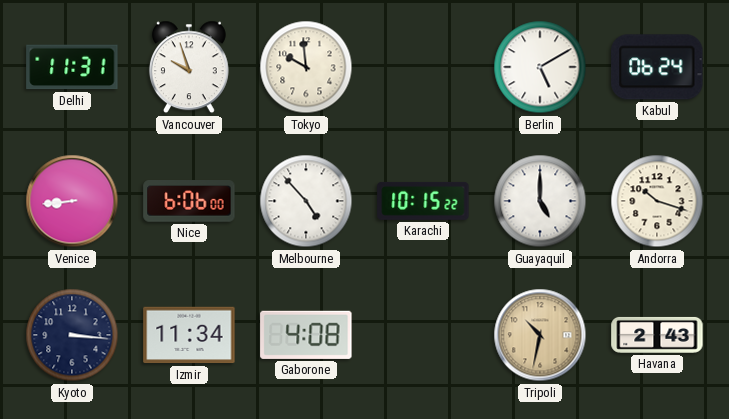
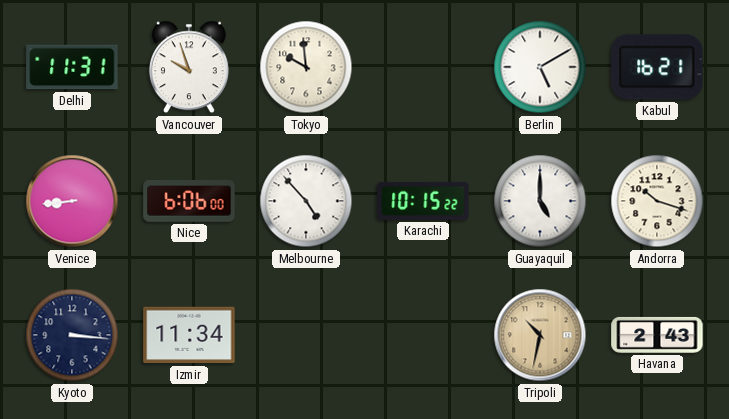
Kabul: 06:24 -> 16:21 (657, 67)
Gaborone: 4:08 -> none (306, 335)
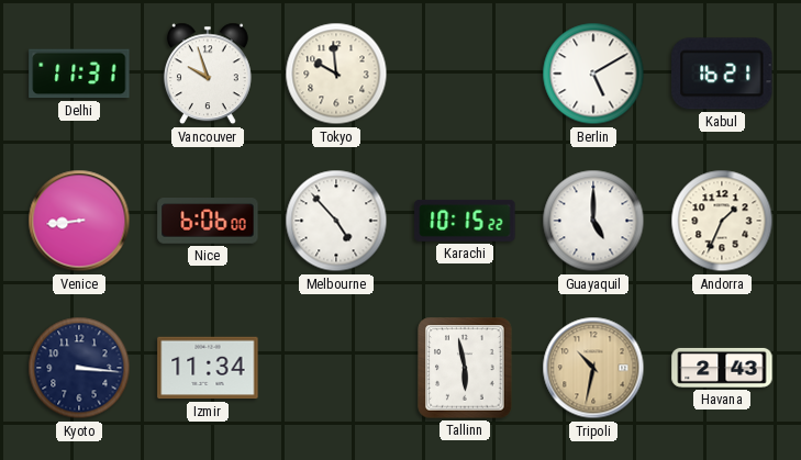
Andorra: 10:18 -> 1:34 (722, 221)
Tallinn: none -> 5:58 (465, 368)
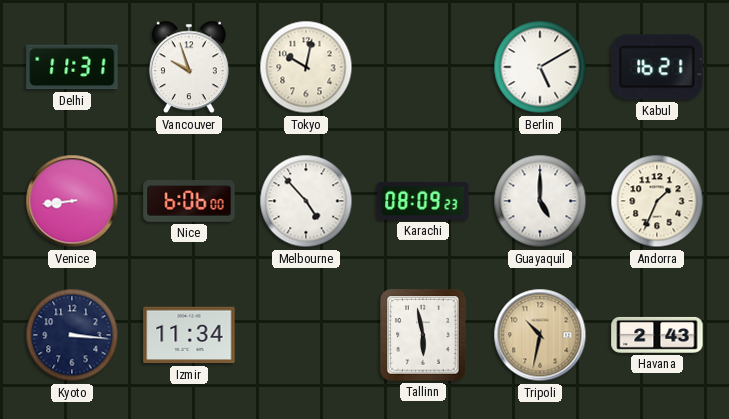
Tokyo: 9:59 -> 10:02 (306, 67)
Karachi: 10:15 -> 08:09 (423, 201)
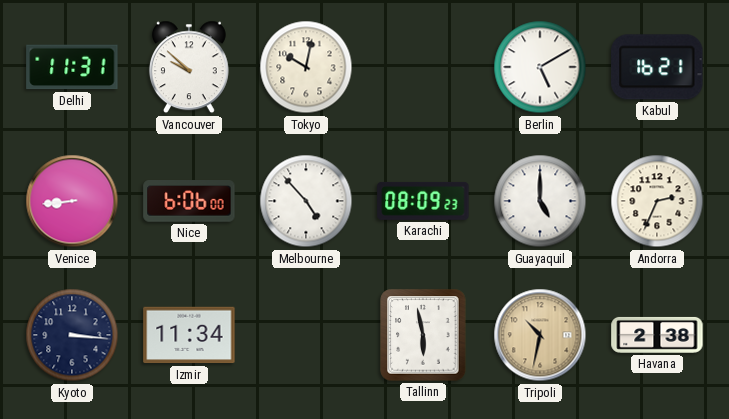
Vancouver: 9:57 -> 9:52 (189, 67)
Andorra: 1:34 -> 2:34 (657, 201)
Havana: 2:43 -> 2:38 (657, 335)
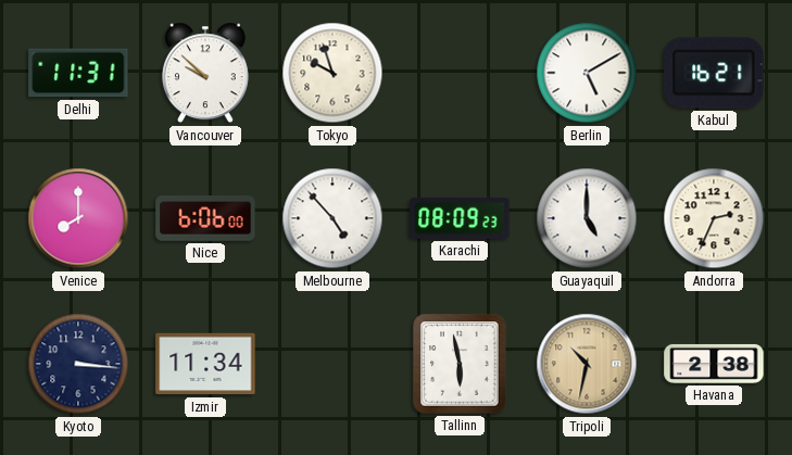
Tokyo: 10:02 -> 9:57 (332, 73)
Venice: 8:44 -> 8:00 (78, 218)
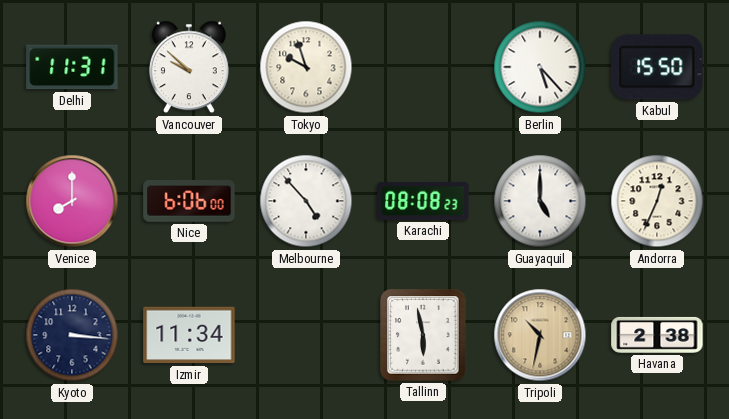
Berlin: 5:10 -> 5:23 (540, 67)
Kabul: 16:21 -> 15:50 (657, 67)
Karachi: 08:09 -> 08:08 (423, 201)
Andorra: 2:34 -> 12:34 (657, 201)
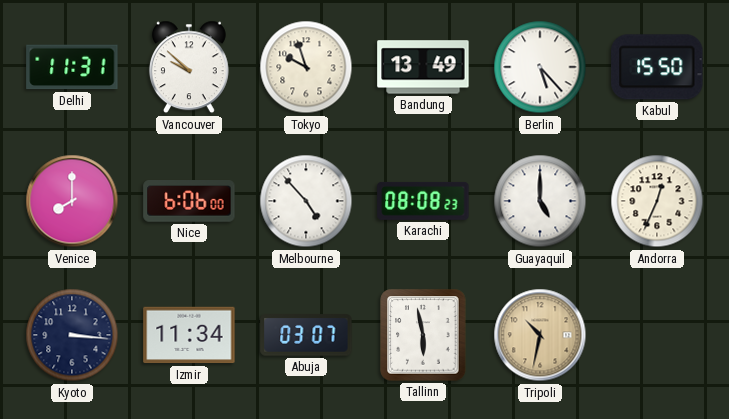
Bandung: none -> 13:49 (423, 67)
Abuja: none -> 03:07 (306, 335)
Havana: 2:38 -> none (657, 335)
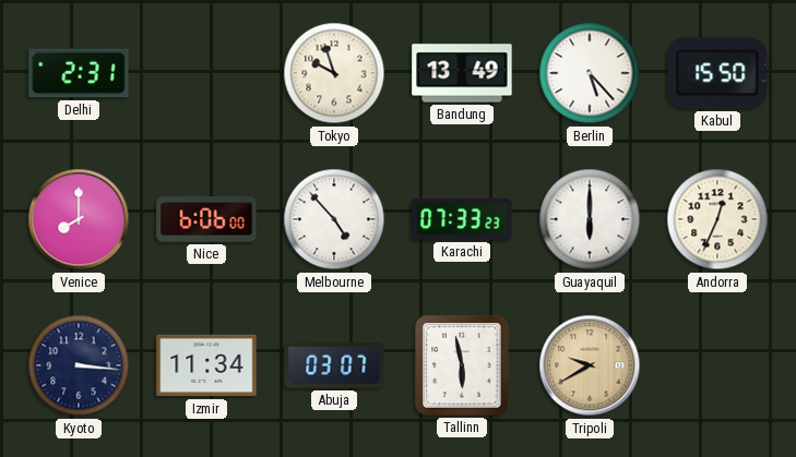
Delhi: 11:31 -> 2:31 (79, 73)
Vancouver: 9:52 -> none (189, 67)
Karachi: 08:08 -> 07:33 (462, 219)
Guayaquil: 5:00 -> 6:00 (590, 219)
Tripoli: 10:32 -> 9:40 (590, 365)
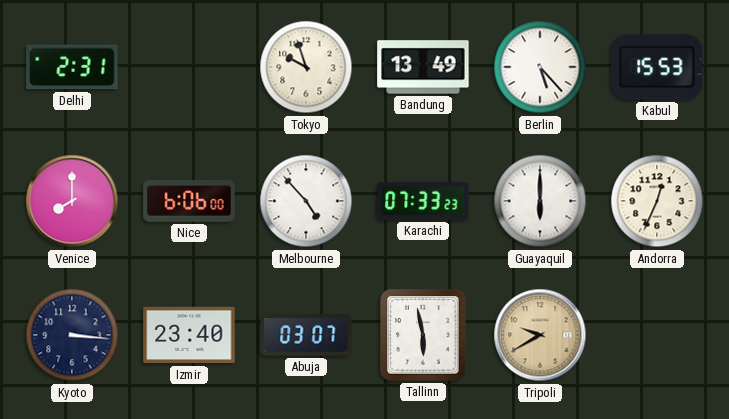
Kabul: 15:50 -> 15:53 (657, 67)
Izmir: 11:34 -> 23:40 (189, 335)
